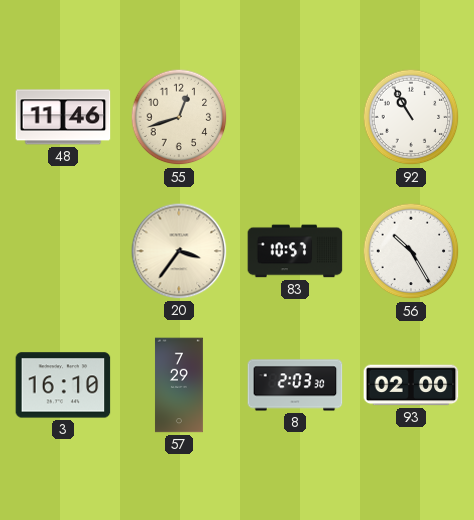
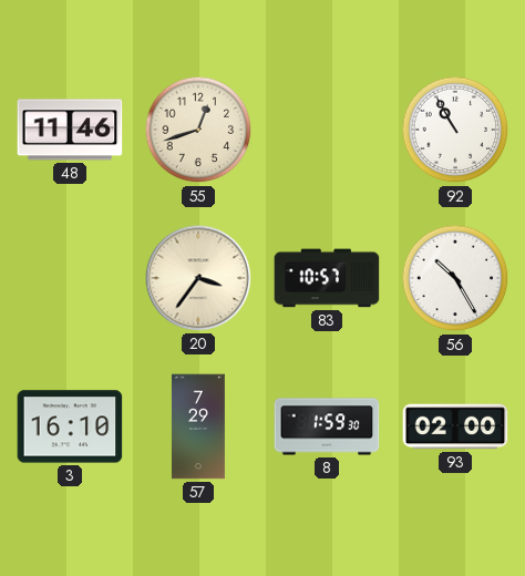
8: 2:03 -> 1:59 (327, 426)
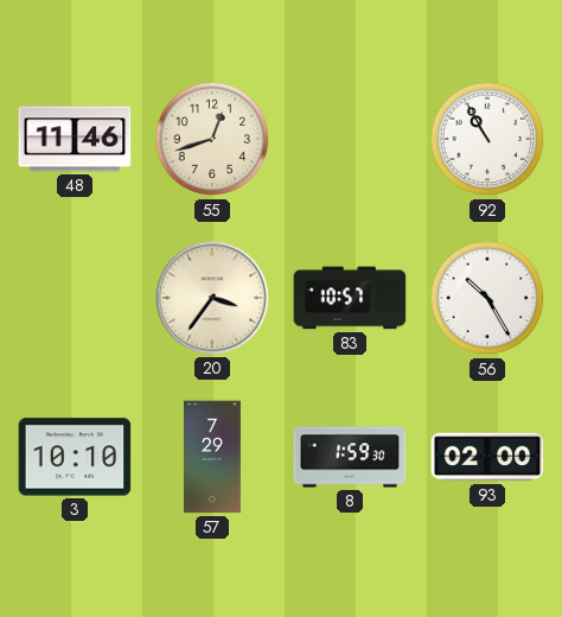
3: 16:10 -> 10:10 (75, 457)
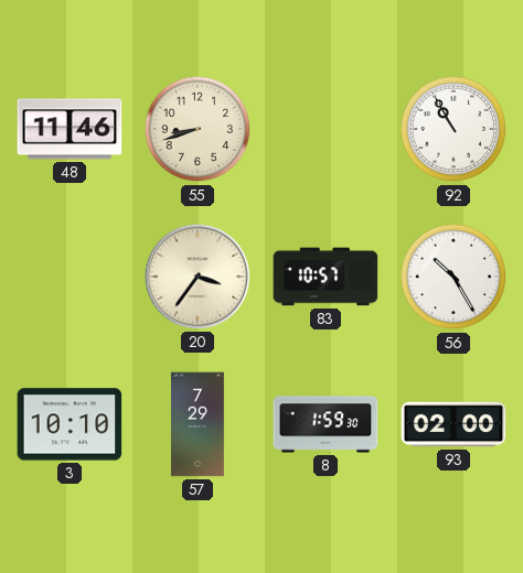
55: 12:42 -> 8:42 (198, 129)
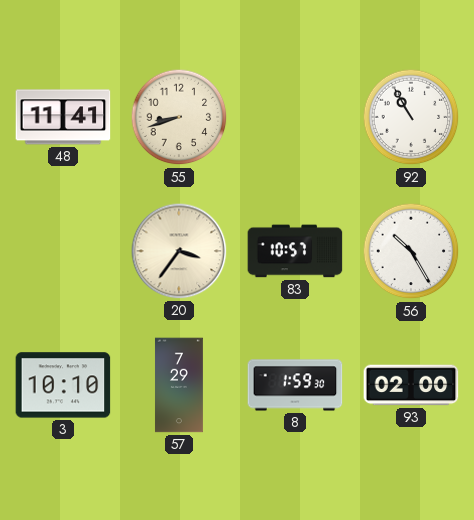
48: 11:46 -> 11:41 (63, 117)
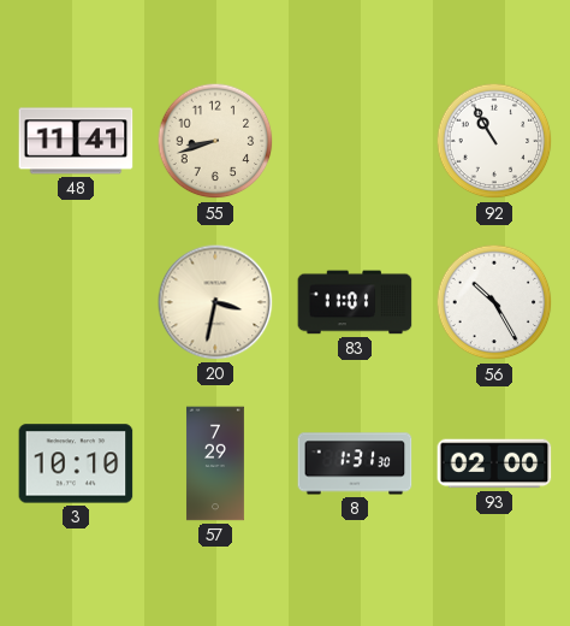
20: 3:36 -> 3:32 (215, 302)
83: 10:57 -> 11:01 (355, 302)
8: 1:59 -> 1:31 (355, 463)
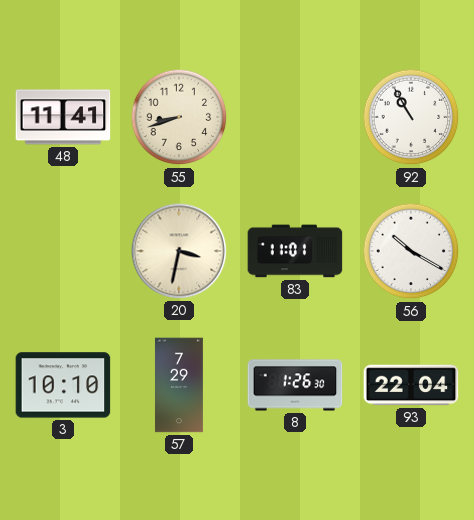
56: 10:25 -> 10:20 (411, 251)
8: 1:31 -> 1:26 (295, 385)
93: 02:00 -> 22:04 (411, 385)
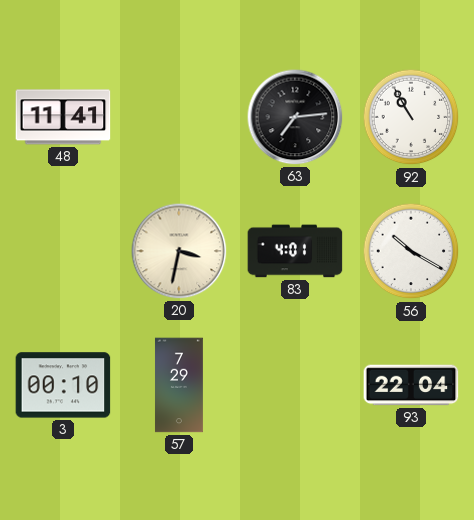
55: 8:42 -> none (179, 117)
63: none -> 7:14 (295, 117)
83: 11:01 -> 4:01 (295, 251)
3: 10:10 -> 00:10 (63, 385)
8: 1:26 -> none (295, 385)
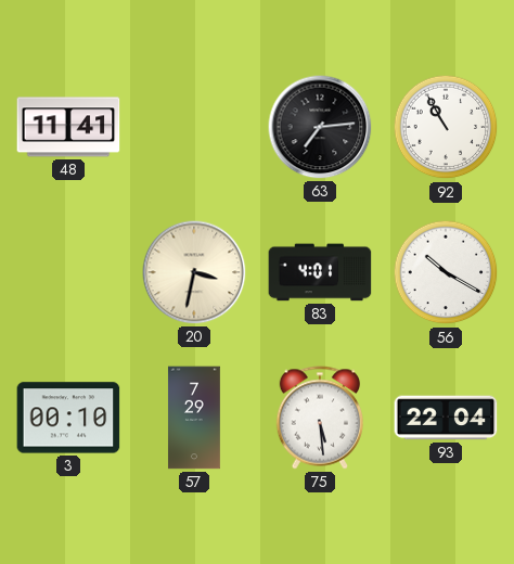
75: none -> 5:29 (319, 418)
